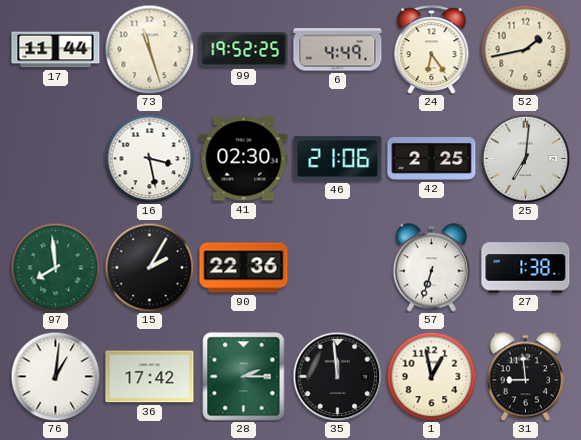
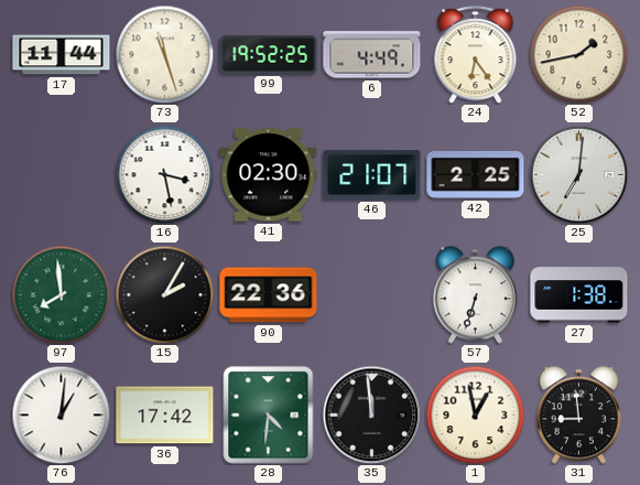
46: 21:06 -> 21:07 (372, 175)
28: 2:15 -> 4:31 (269, 416)
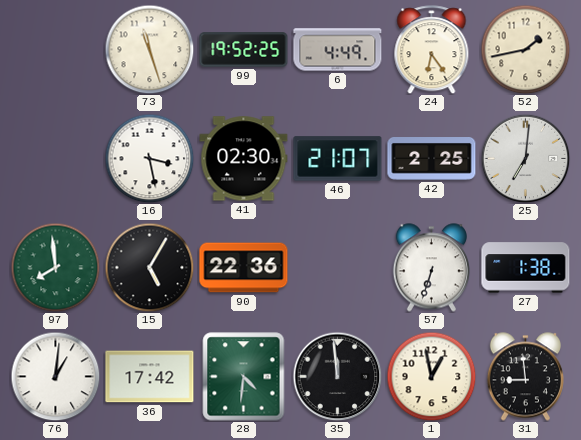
17: 11:44 -> none (62, 55)
15: 2:05 -> 5:05 (149, 267)
